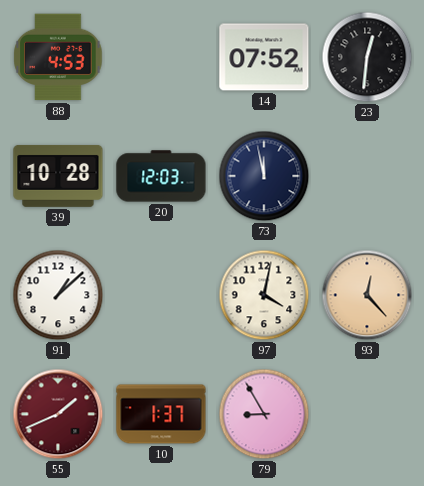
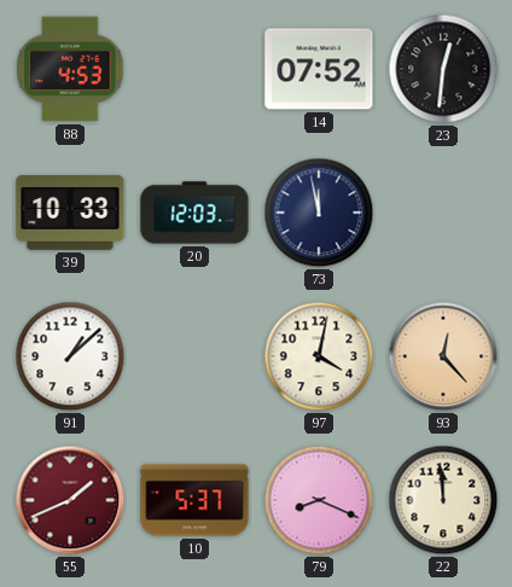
39: 10:28 -> 10:33 (70, 213)
10: 1:37 -> 5:37 (194, 500)
79: 8:55 -> 8:19 (319, 500)
22: none -> 11:59 (443, 500)
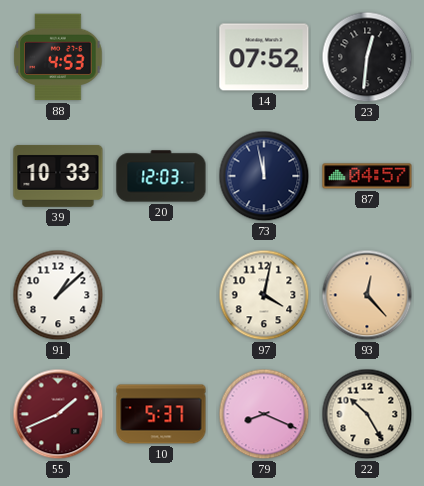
87: none -> 04:57 (367, 176)
22: 11:59 -> 10:25 (367, 414)
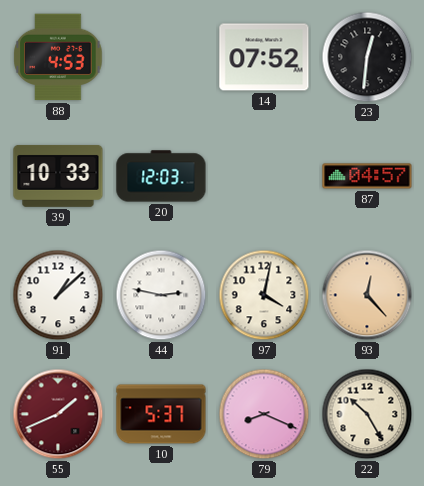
73: 11:58 -> none (264, 176)
44: none -> 2:47 (161, 295)
